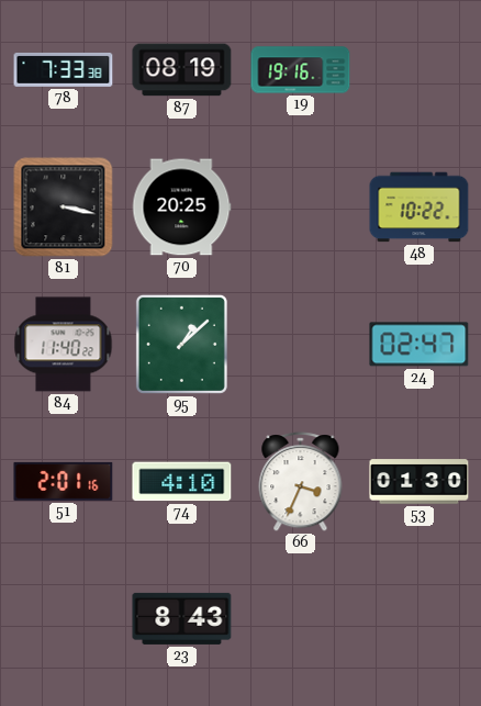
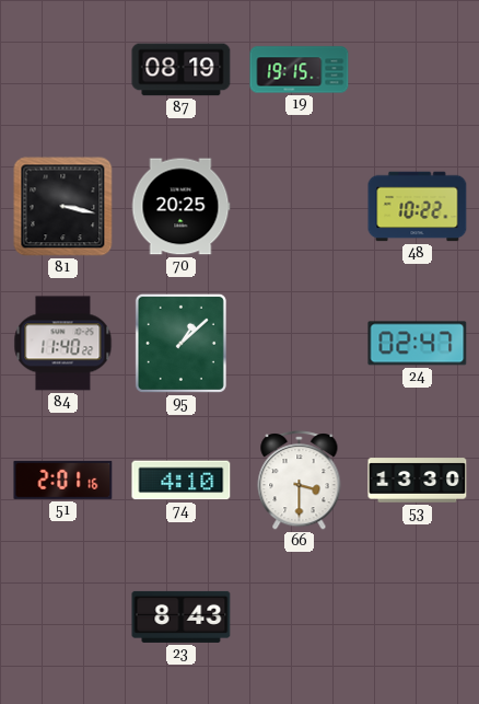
78: 7:33 -> none (64, 69)
19: 19:16 -> 19:15 (300, 70)
66: 3:34 -> 3:30 (300, 481)
53: 01:30 -> 13:30 (418, 481)
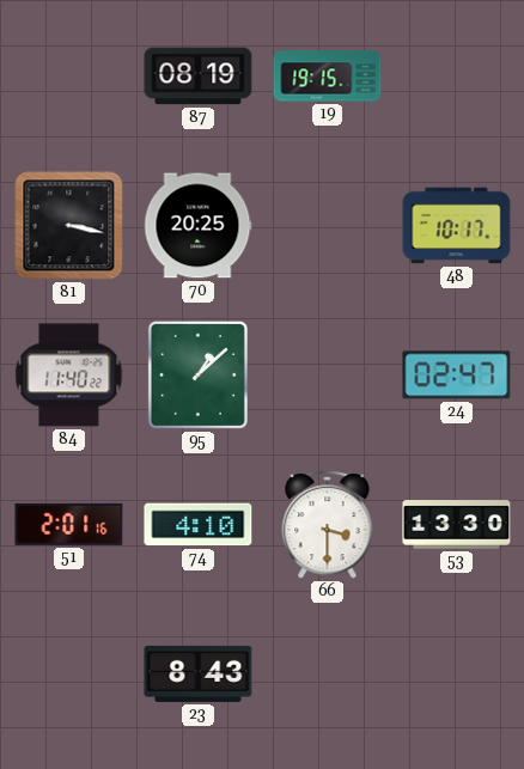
48: 10:22 -> 10:17 (457, 226)
